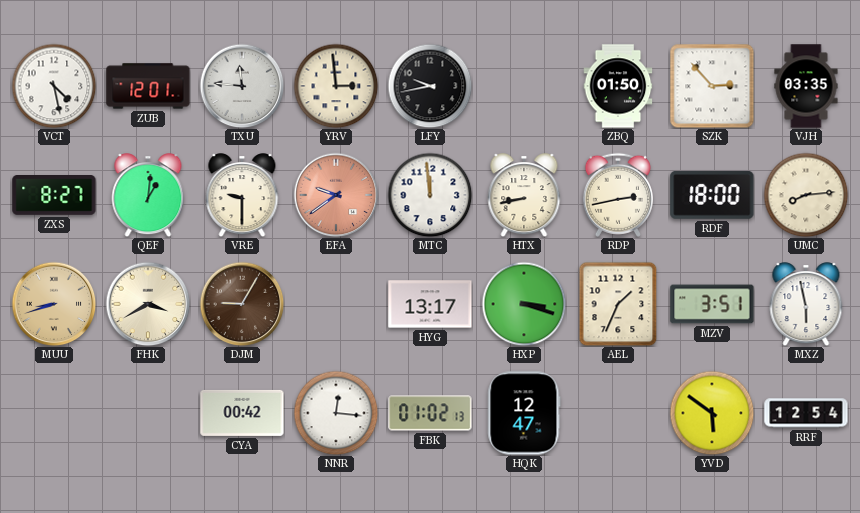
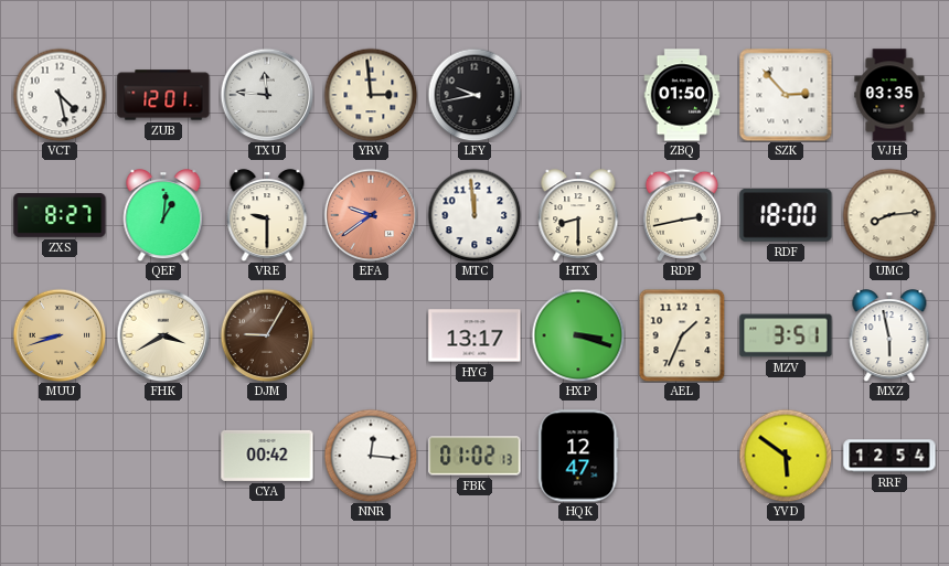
HTX: 8:43 -> 8:30 (578, 215)
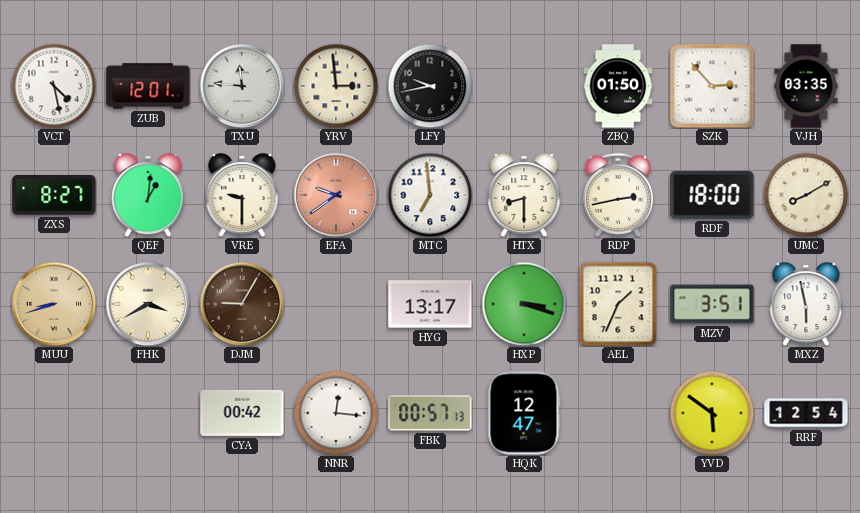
MTC: 11:59 -> 6:59 (430, 195)
UMC: 8:14 -> 8:10 (806, 195)
FBK: 01:02 -> 00:57 (430, 413)
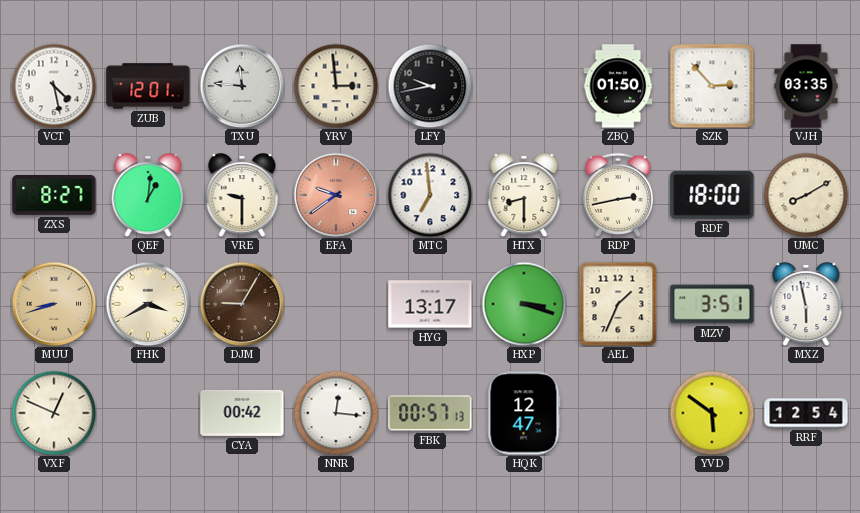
VXF: none -> 12:49 (54, 413)
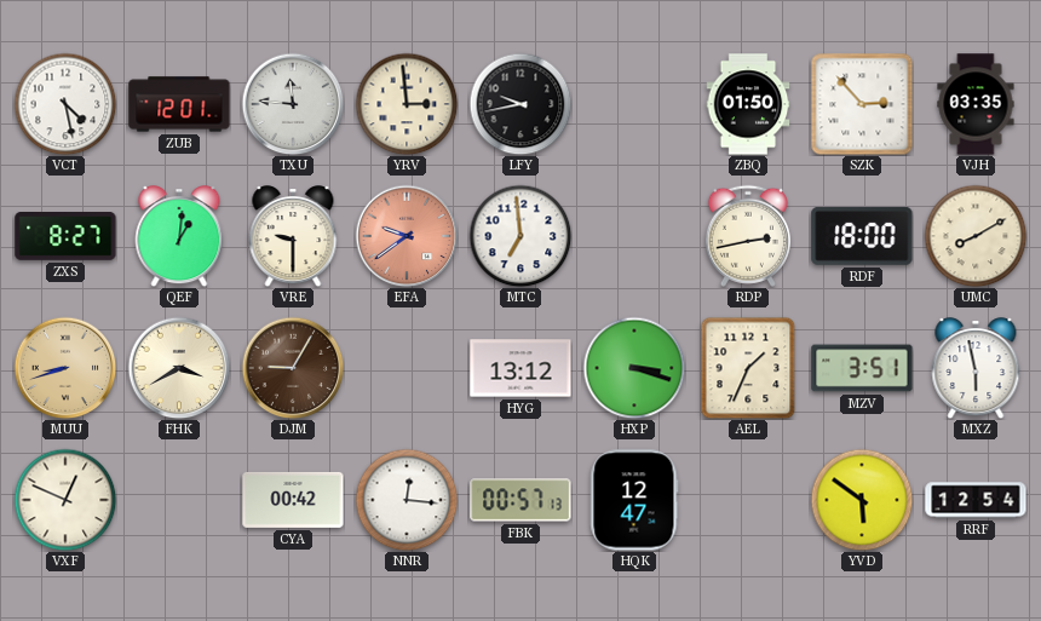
HTX: 8:30 -> none (524, 195)
HYG: 13:17 -> 13:12 (520, 368)
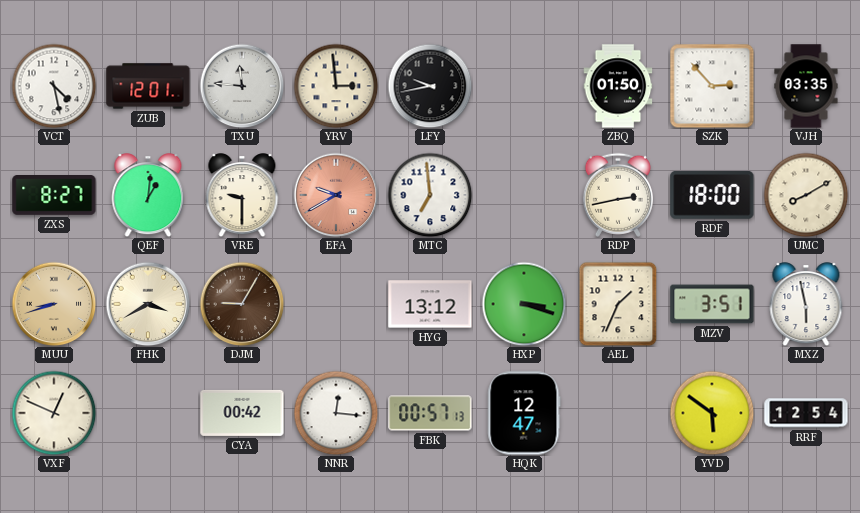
EFA: 9:39 -> 9:40 (336, 195)
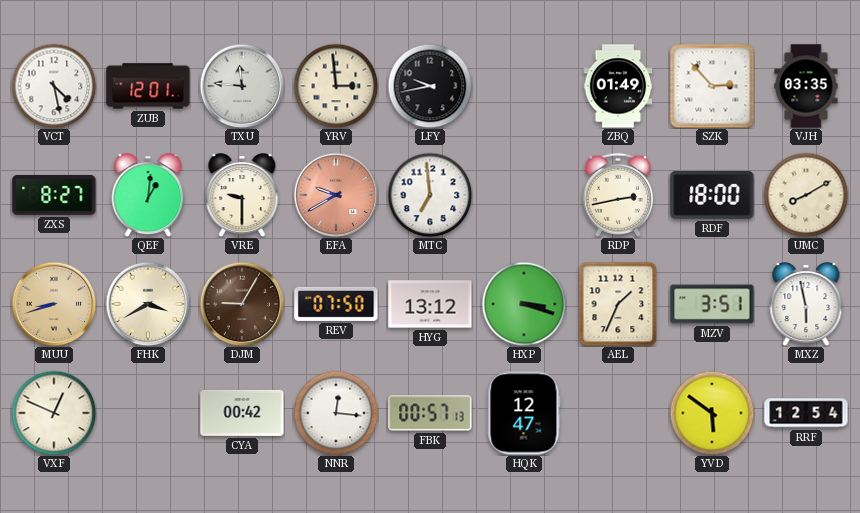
ZBQ: 01:50 -> 01:49 (618, 86)
REV: none -> 07:50 (336, 304)
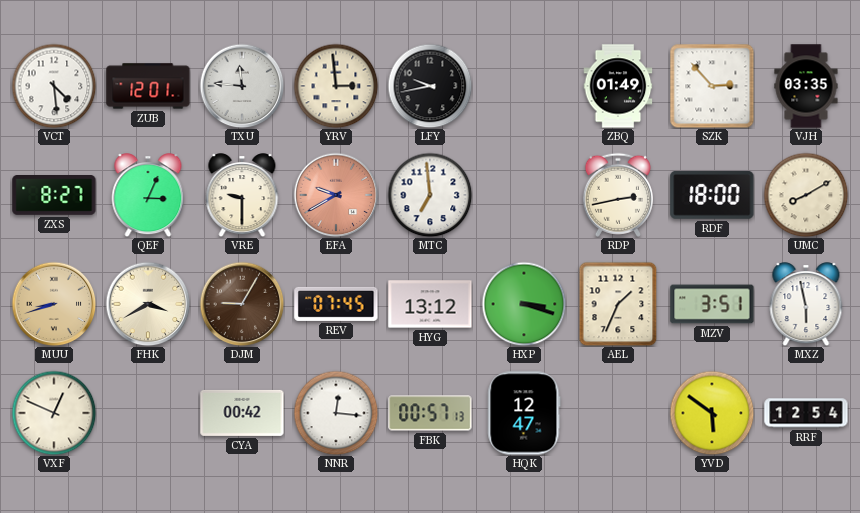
VCT: 4:28 -> 4:29 (54, 86)
QEF: 1:01 -> 3:04 (148, 195)
REV: 07:50 -> 07:45 (336, 304)
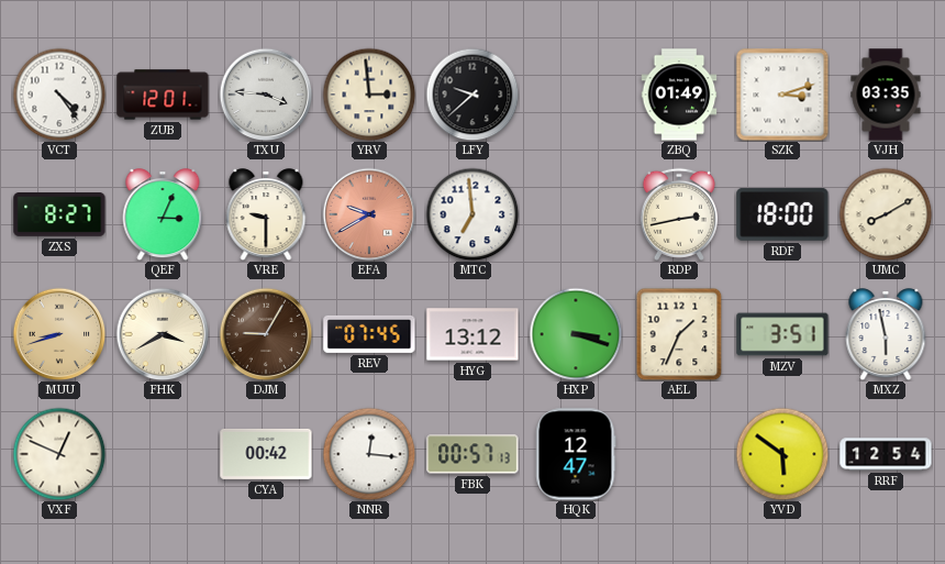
VCT: 4:29 -> 4:24 (59, 95)
TXU: 11:46 -> 3:46 (266, 95)
LFY: 9:43 -> 9:38 (472, 95)
SZK: 2:53 -> 3:12 (782, 95)
